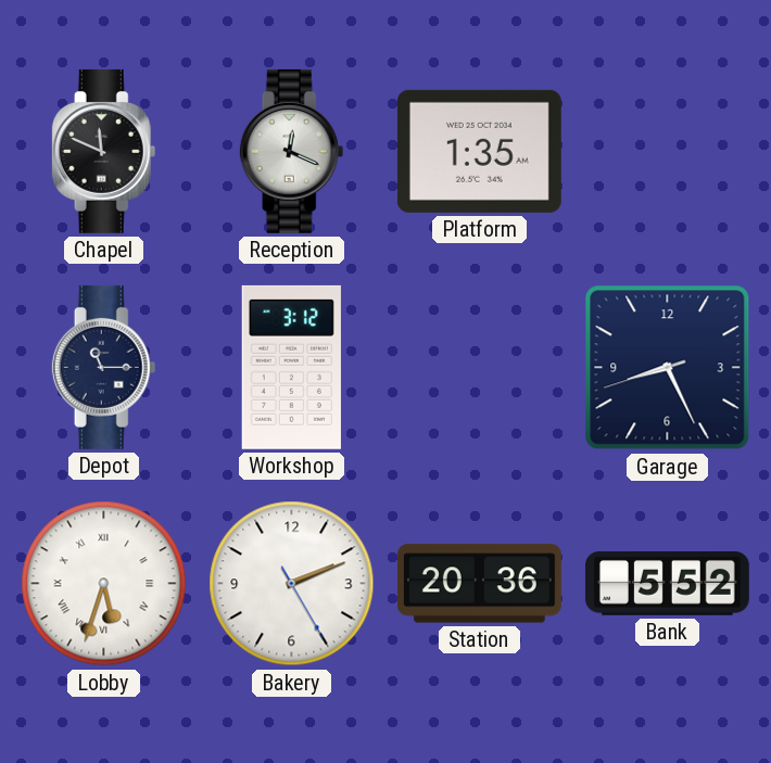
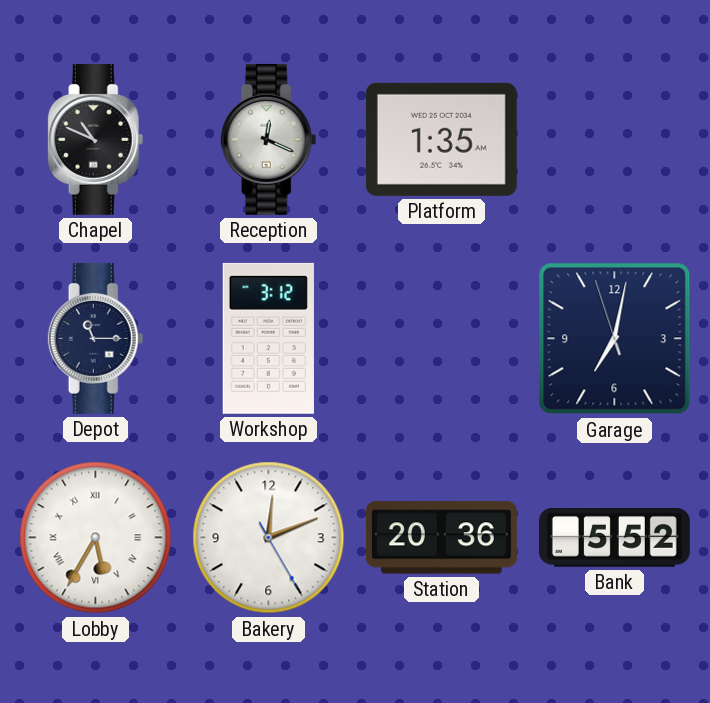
Chapel: 11:49 -> 10:49 (96, 139)
Garage: 8:25 -> 7:01 (615, 339)
Lobby: 5:33 -> 5:35 (96, 538)
Bakery: 2:11 -> 12:11 (269, 538)
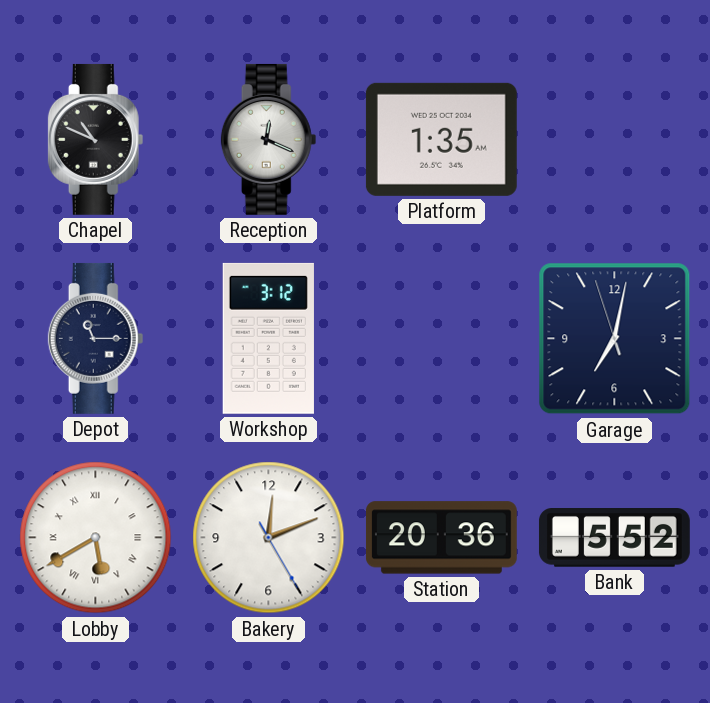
Lobby: 5:35 -> 5:40 (96, 538)
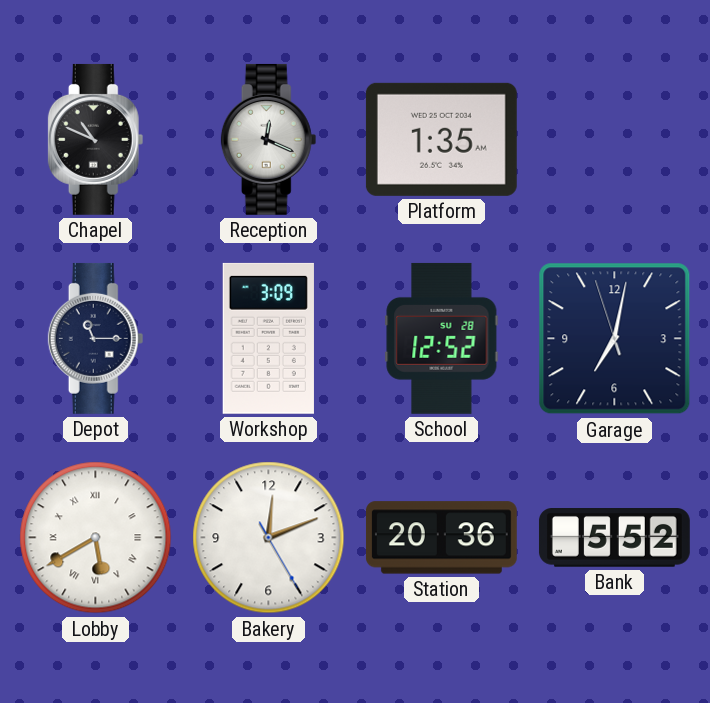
Workshop: 3:12 -> 3:09 (268, 338)
School: none -> 12:52 (442, 338)
